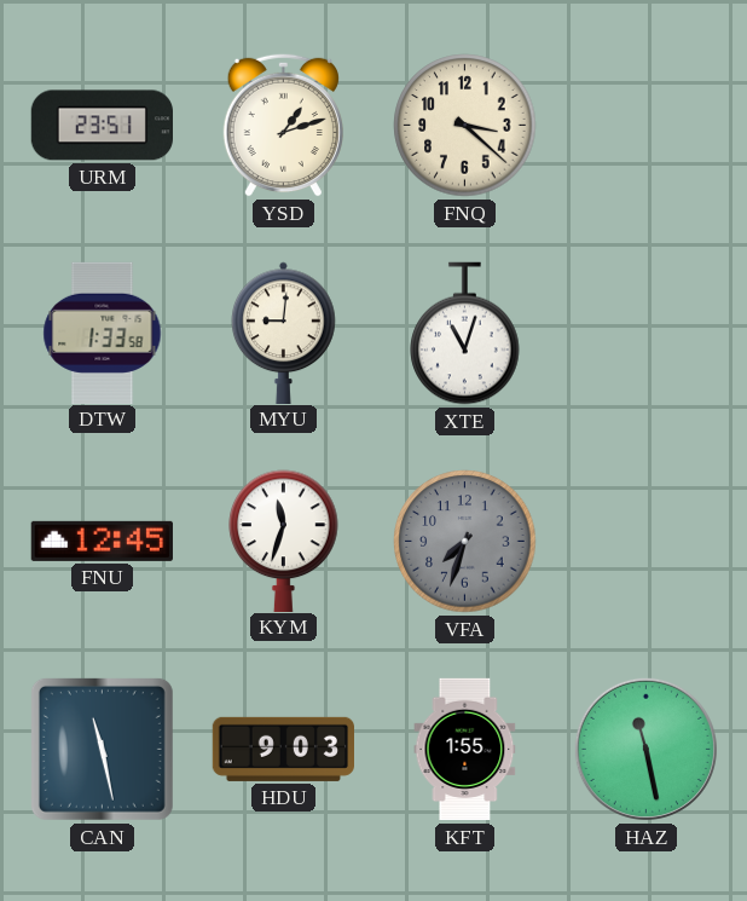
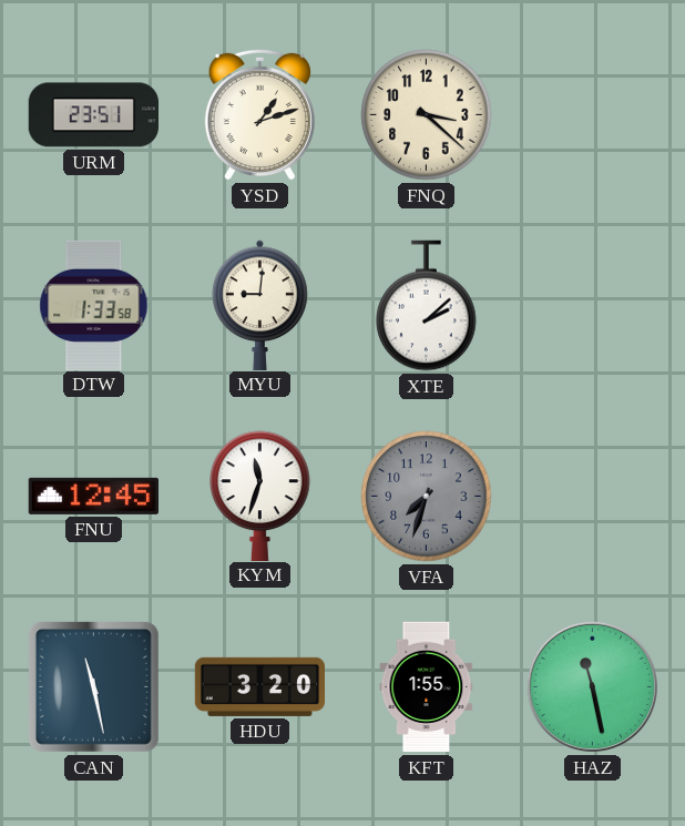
XTE: 11:03 -> 2:08 (427, 306)
HDU: 9:03 -> 3:20 (259, 686)
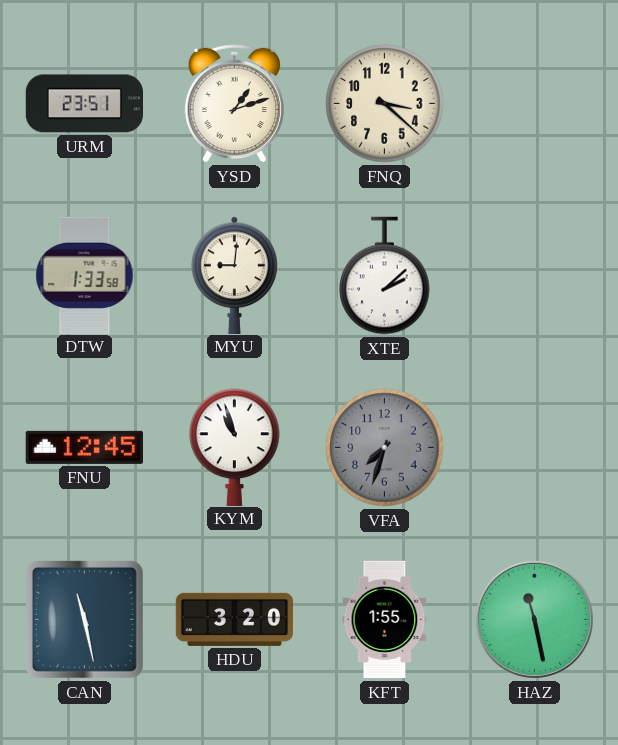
KYM: 11:33 -> 10:57 (235, 447)
